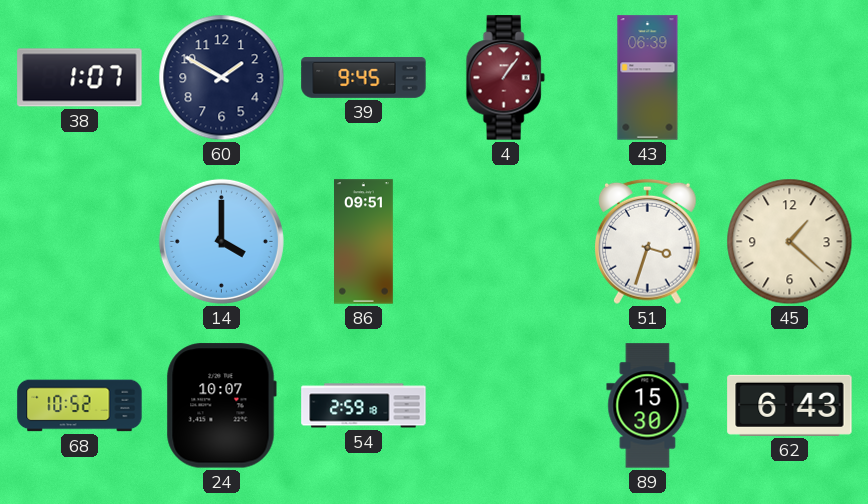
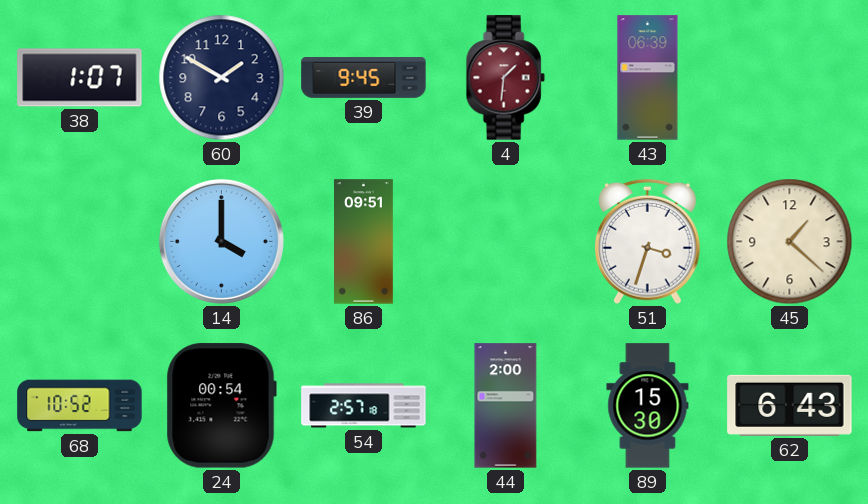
4: 1:06 -> 1:31 (505, 78)
24: 10:07 -> 00:54 (221, 406)
54: 2:59 -> 2:57 (364, 406)
44: none -> 2:00 (506, 406)
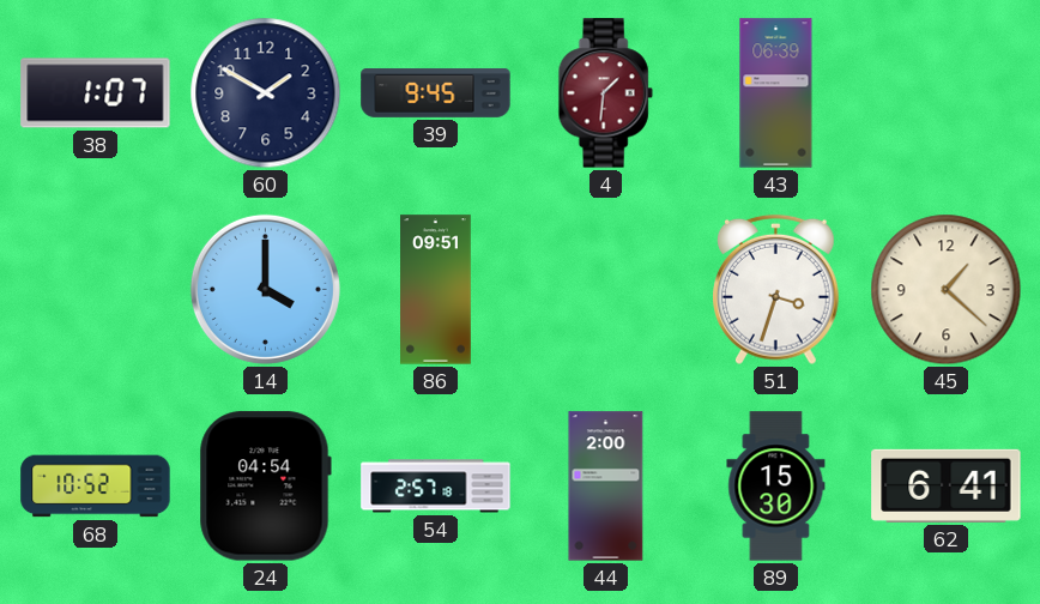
24: 00:54 -> 04:54 (265, 487)
62: 6:43 -> 6:41 (947, 485)
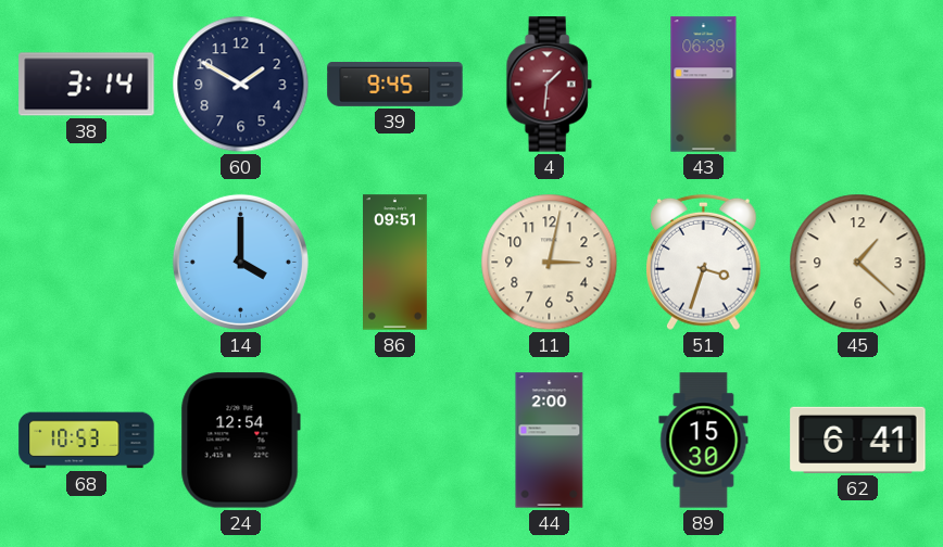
38: 1:07 -> 3:14 (87, 85)
11: none -> 3:02 (550, 263)
68: 10:52 -> 10:53 (87, 441)
24: 04:54 -> 12:54 (240, 441)
54: 2:57 -> none (436, 487)
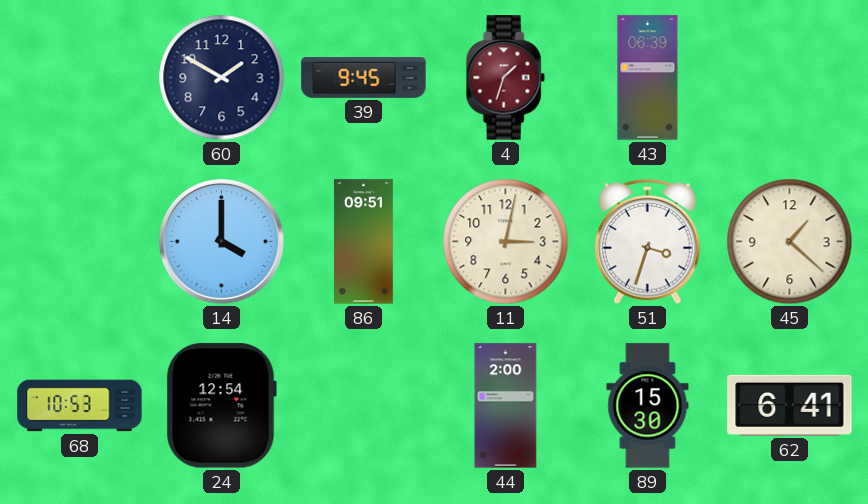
38: 3:14 -> none (87, 85)
4: 1:31 -> 1:33 (505, 78)
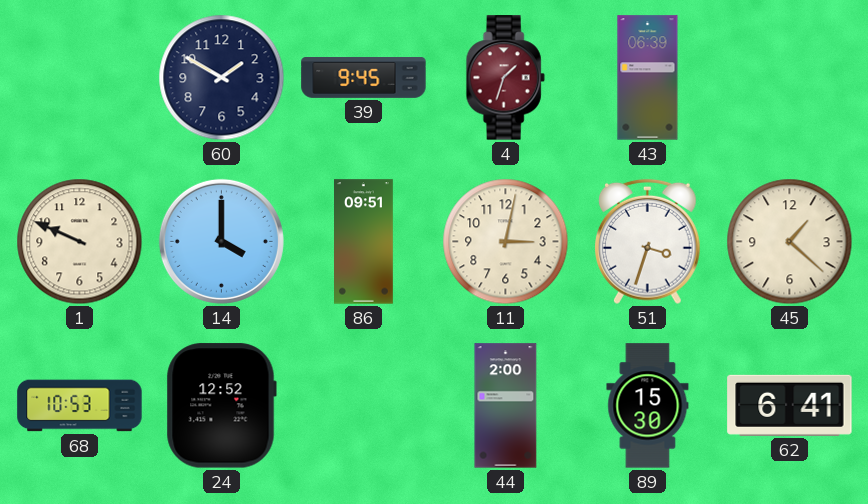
1: none -> 9:49 (80, 242)
24: 12:54 -> 12:52 (221, 406)
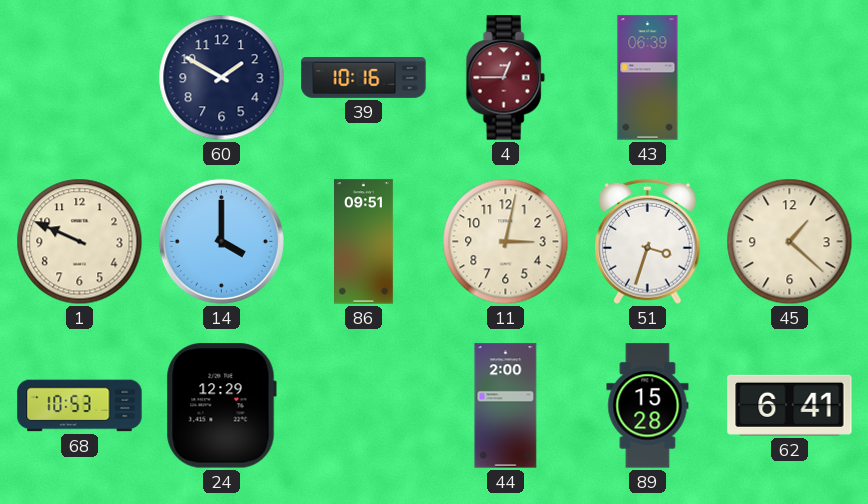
39: 9:45 -> 10:16 (364, 78)
4: 1:33 -> 12:45 (505, 78)
24: 12:52 -> 12:29 (221, 406)
89: 15:30 -> 15:28 (648, 406)
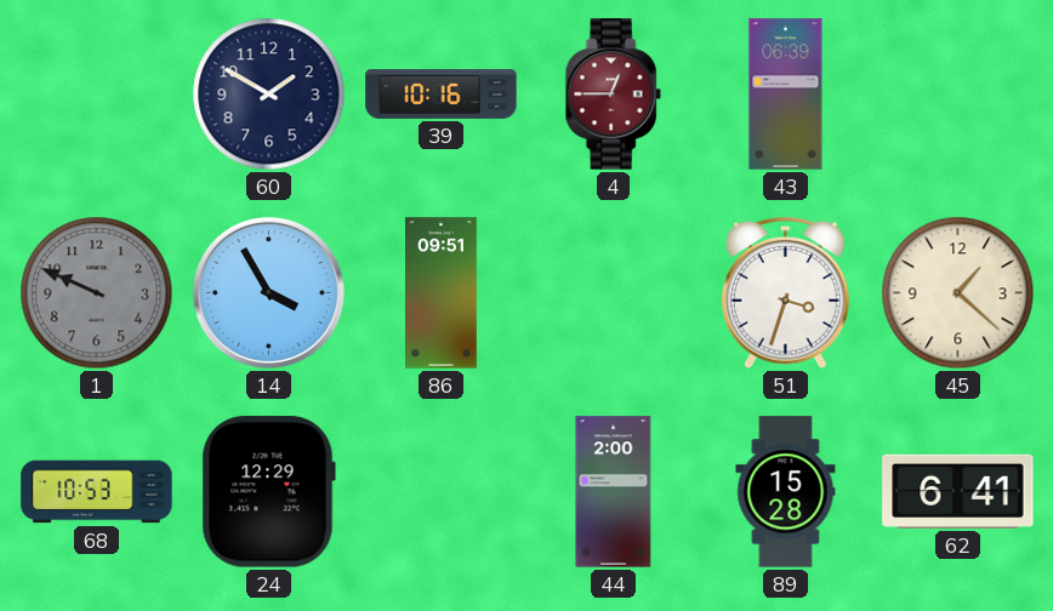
1 dial: cream -> grey (97, 293)
14: 4:00 -> 3:55 (268, 292)
11: 3:02 -> none (506, 242)
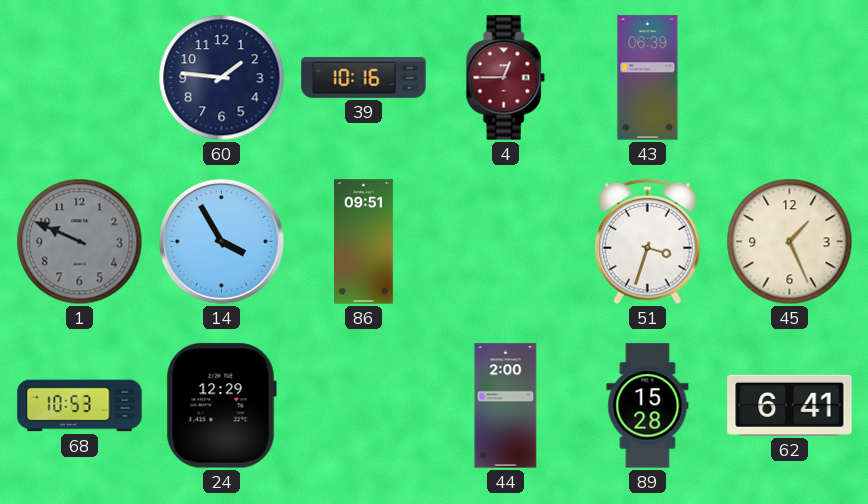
60: 1:50 -> 1:46 (222, 78)
45: 1:22 -> 1:26 (790, 242)
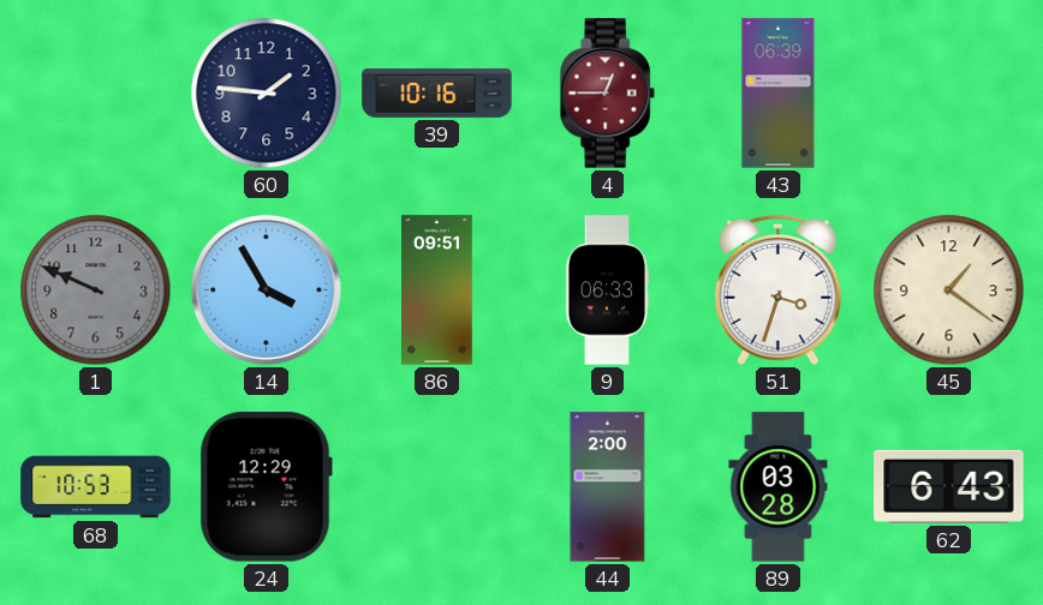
9: none -> 06:33 (607, 290)
45: 1:26 -> 1:21 (949, 290)
89: 15:28 -> 03:28 (779, 487)
62: 6:41 -> 6:43 (949, 486)
